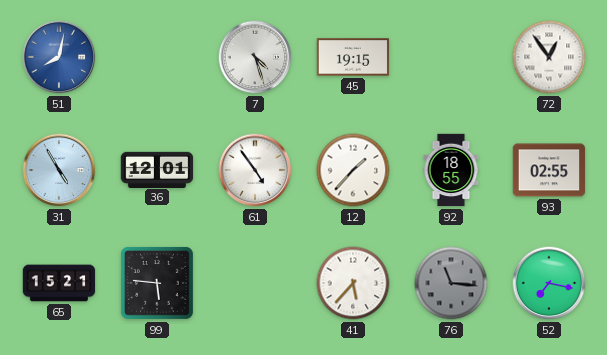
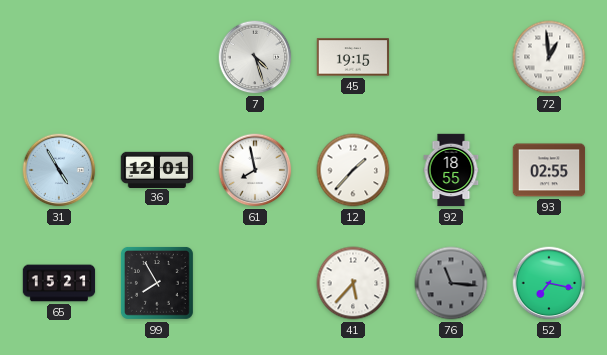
51: 8:02 -> none (59, 57)
72: 12:54 -> 12:59 (549, 57)
61: 4:54 -> 7:58 (255, 170)
99: 5:46 -> 7:55 (157, 283)
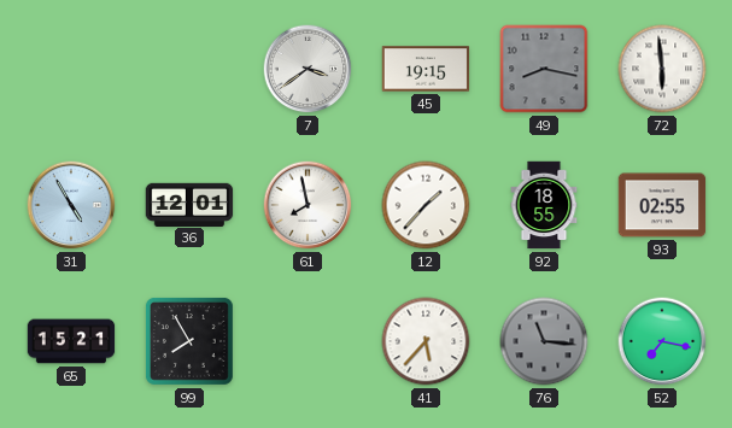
7: 4:27 -> 3:39 (308, 69)
49: none -> 8:17 (544, 69)
72: 12:59 -> 5:59 (662, 69)
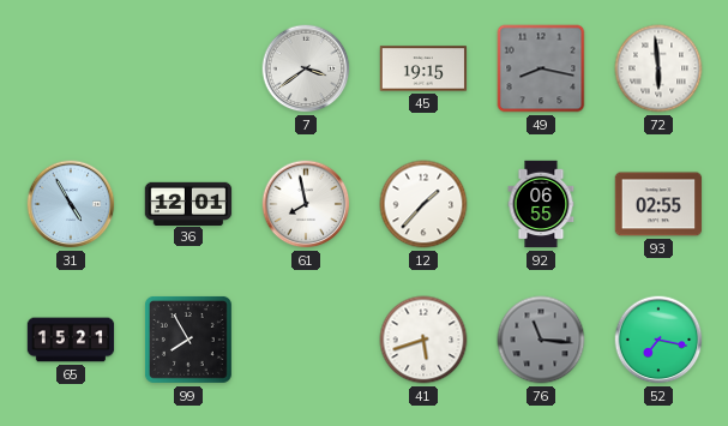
92: 18:55 -> 06:55 (541, 204)
41: 5:37 -> 5:42 (423, 340)
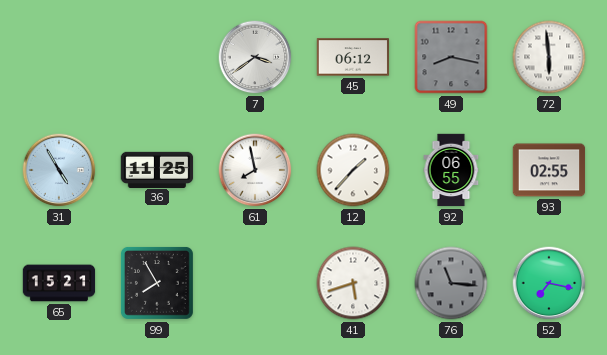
45: 19:15 -> 06:12 (353, 57)
36: 12:01 -> 11:25 (157, 169)
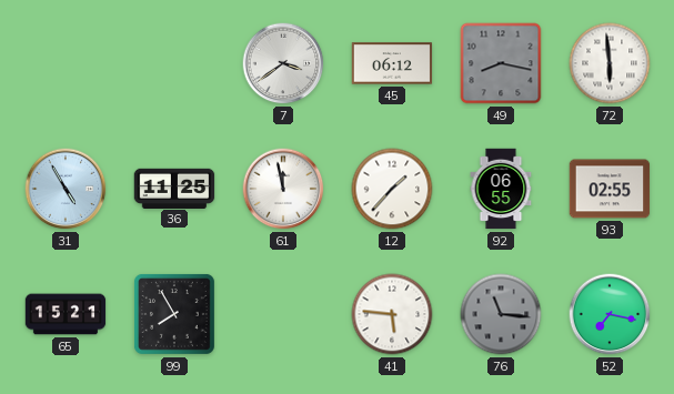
61: 7:58 -> 11:58 (283, 189)
41: 5:42 -> 5:46 (392, 314)
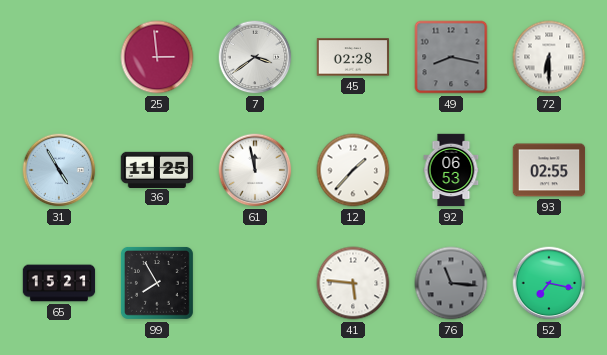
25: none -> 2:59 (157, 57)
45: 06:12 -> 02:28 (353, 57)
72: 5:59 -> 6:30 (549, 57)
92: 06:55 -> 06:53 (451, 170)
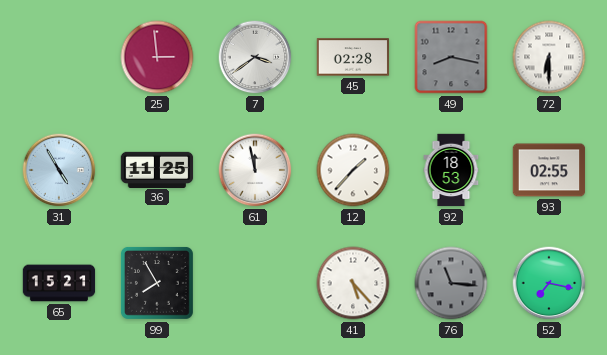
92: 06:53 -> 18:53 (451, 170)
41: 5:46 -> 5:23 (353, 283)
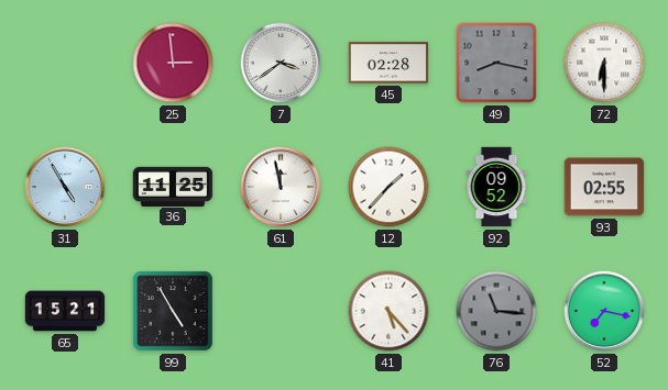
92: 18:53 -> 09:52 (496, 187)
99: 7:55 -> 4:55 (173, 311)
